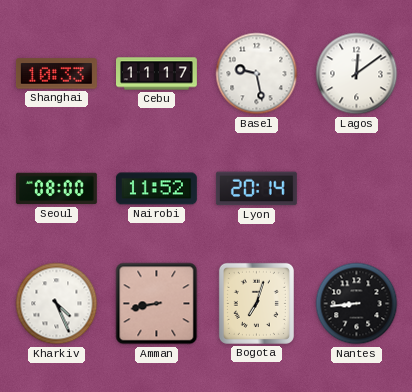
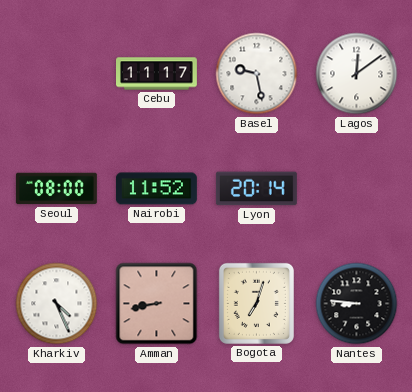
Shanghai: 10:33 -> none (56, 74)
Nantes: 8:44 -> 8:46 (357, 304)
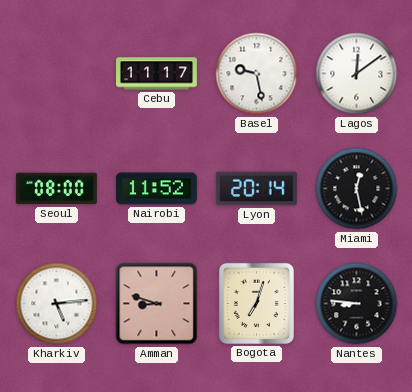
Miami: none -> 12:28 (357, 189)
Kharkiv: 4:26 -> 5:14 (57, 304)
Amman: 8:43 -> 8:48 (157, 304)
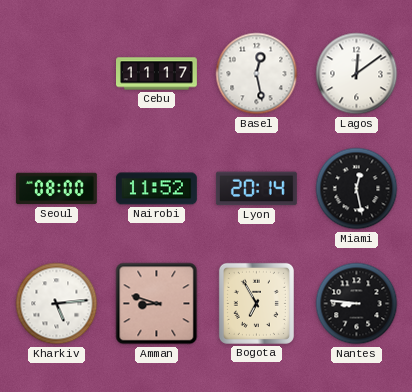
Basel: 9:28 -> 12:28 (257, 74)
Bogota: 7:03 -> 6:55 (256, 303)
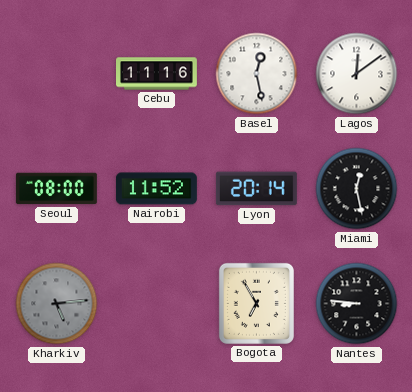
Cebu: 11:17 -> 11:16 (157, 74)
Kharkiv dial: white -> grey (57, 304)
Amman: 8:48 -> none (157, 304)
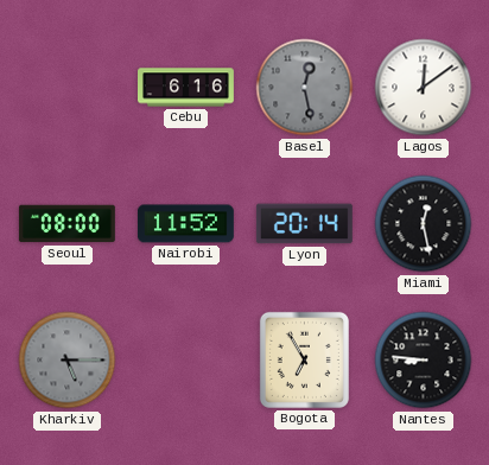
Cebu: 11:16 -> 6:16 (186, 88)
Basel dial: white -> grey (305, 88)
Kharkiv: 5:14 -> 5:15 (68, 361)
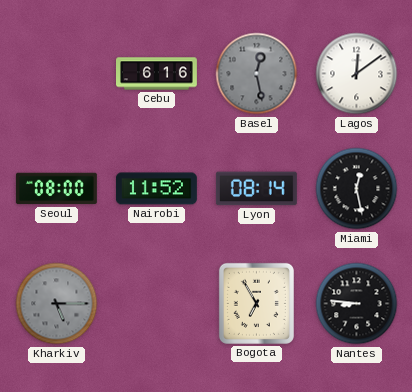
Lyon: 20:14 -> 08:14 (256, 189)
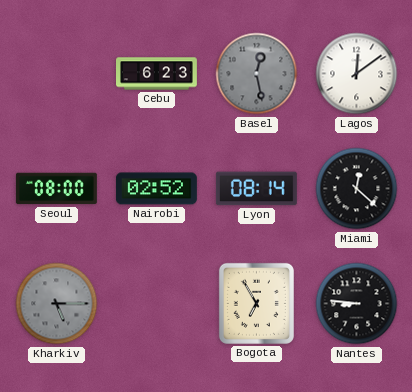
Cebu: 6:16 -> 6:23 (157, 74)
Nairobi: 11:52 -> 02:52 (156, 189)
Miami: 12:28 -> 12:22 (357, 189)
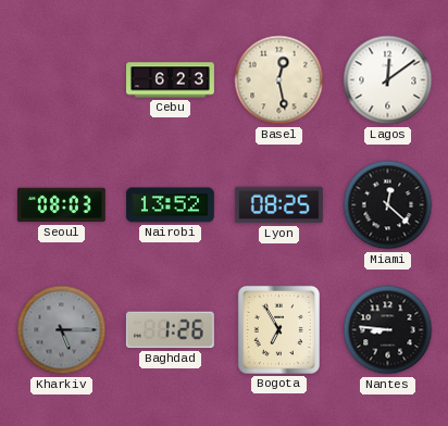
Basel dial: grey -> cream (279, 80)
Seoul: 08:00 -> 08:03 (61, 205)
Nairobi: 02:52 -> 13:52 (170, 205)
Lyon: 08:14 -> 08:25 (278, 205)
Baghdad: none -> 1:26 (170, 330)
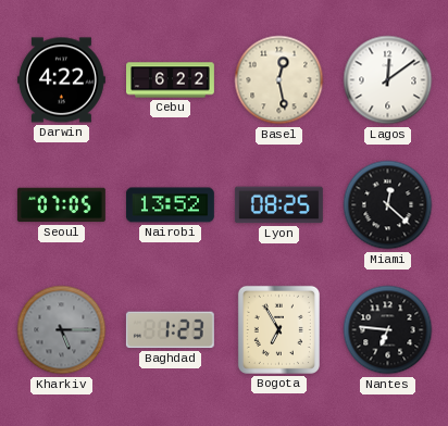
Darwin: none -> 4:22 (61, 80)
Cebu: 6:23 -> 6:22 (171, 80)
Seoul: 08:03 -> 07:05 (61, 205)
Baghdad: 1:26 -> 1:23 (170, 330)
Nantes: 8:46 -> 6:46 (388, 330)
